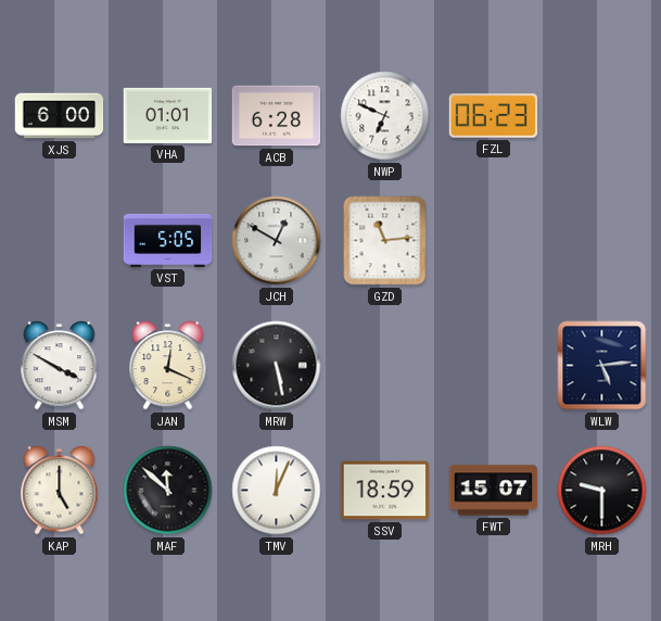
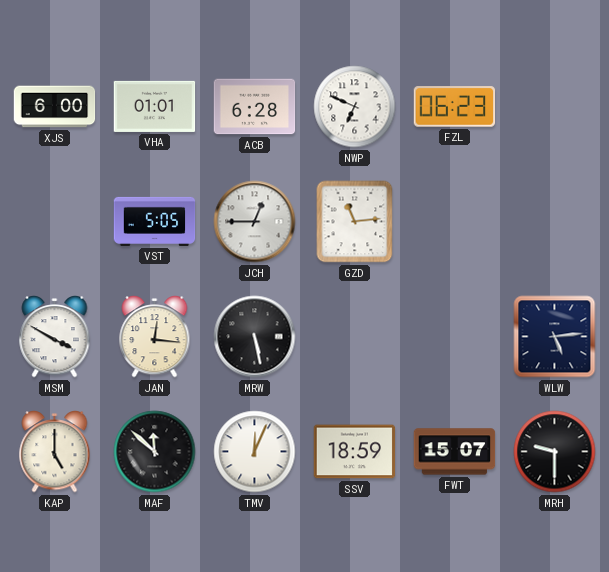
JCH: 12:50 -> 12:45 (255, 222)
JAN: 12:19 -> 12:16 (155, 337)
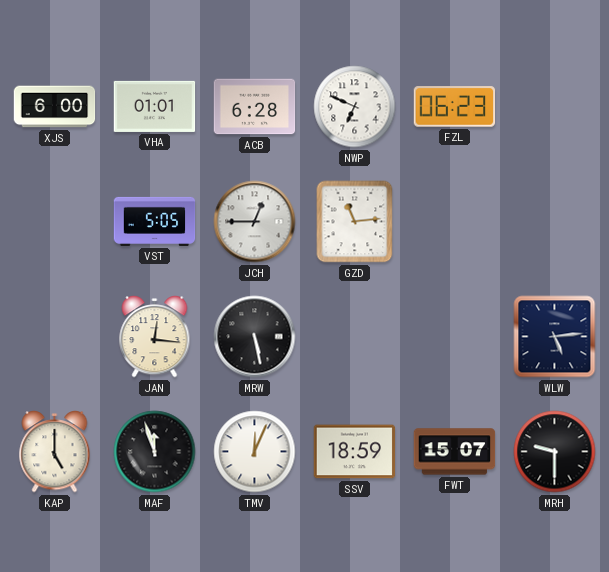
MSM: 3:50 -> none (55, 337)
MAF: 11:52 -> 11:57 (155, 452)
